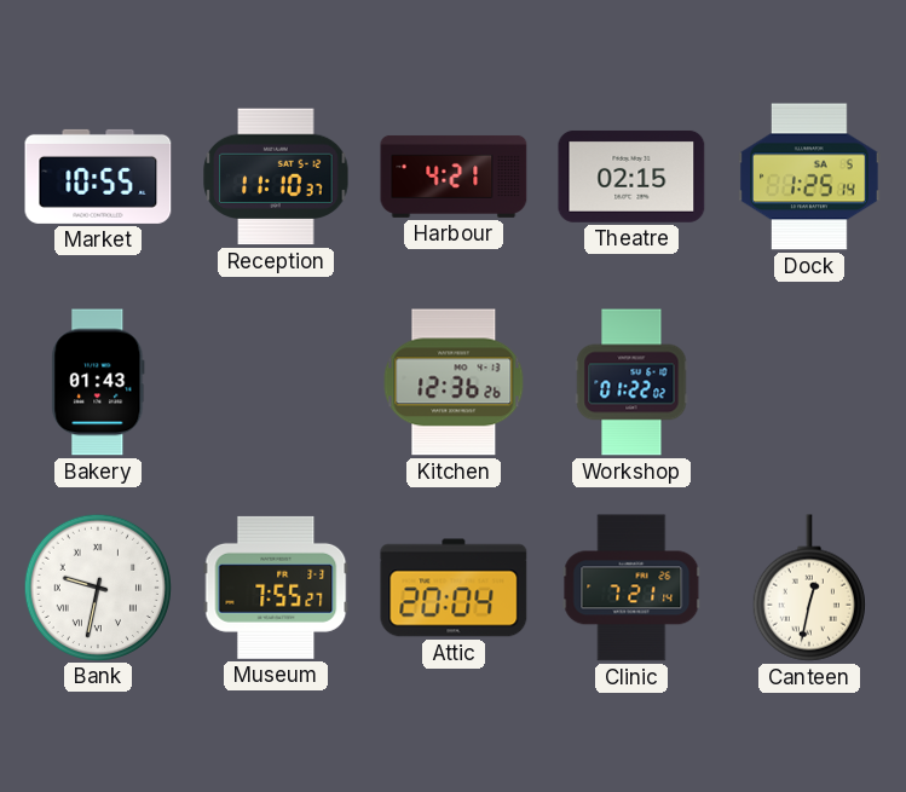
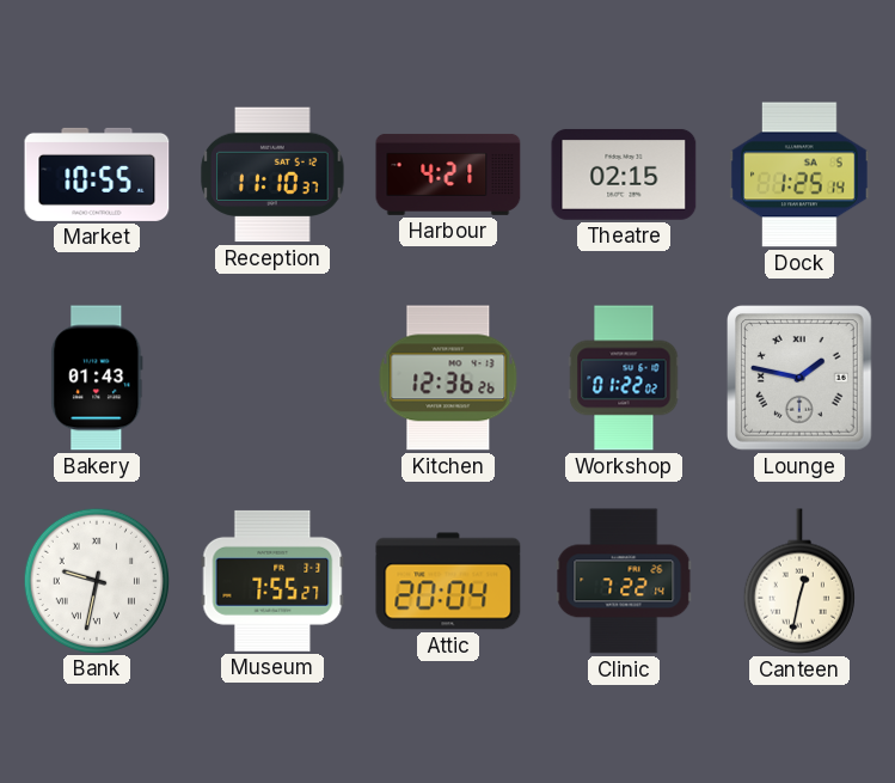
Lounge: none -> 1:47 (801, 379)
Clinic: 7:21 -> 7:22 (624, 581)
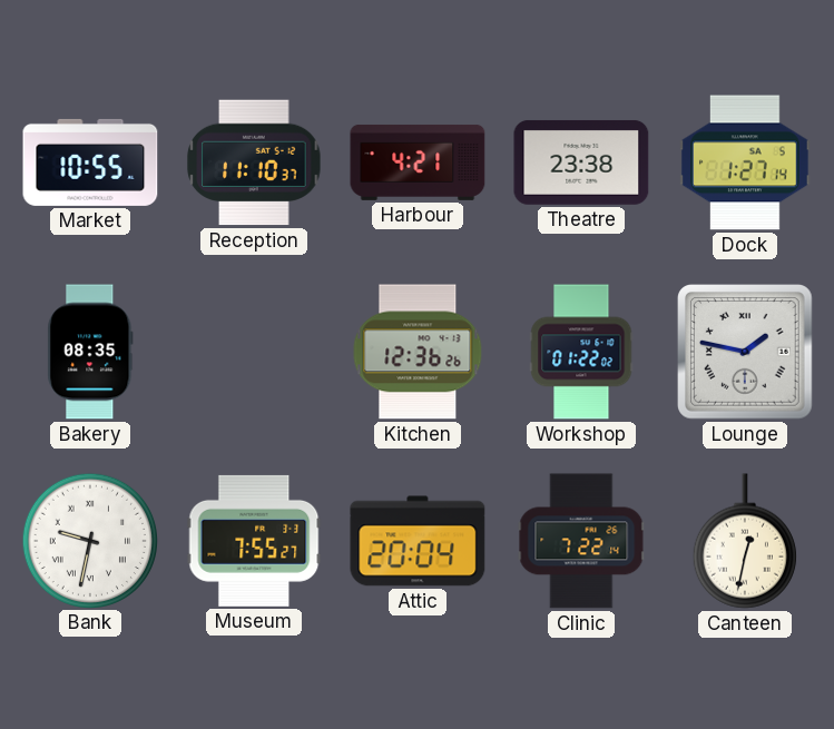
Theatre: 02:15 -> 23:38 (581, 162)
Dock: 1:25 -> 1:27 (746, 162)
Bakery: 01:43 -> 08:35 (90, 352)
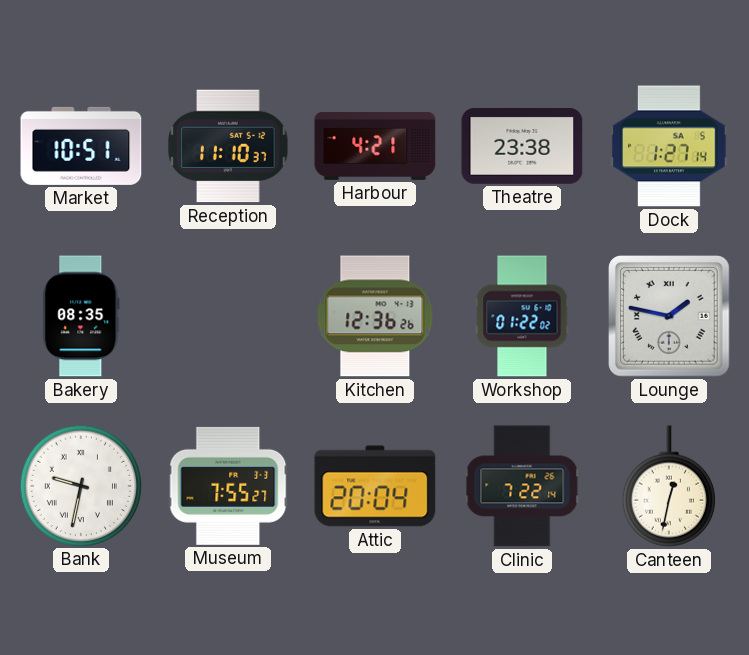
Market: 10:55 -> 10:51 (81, 146)
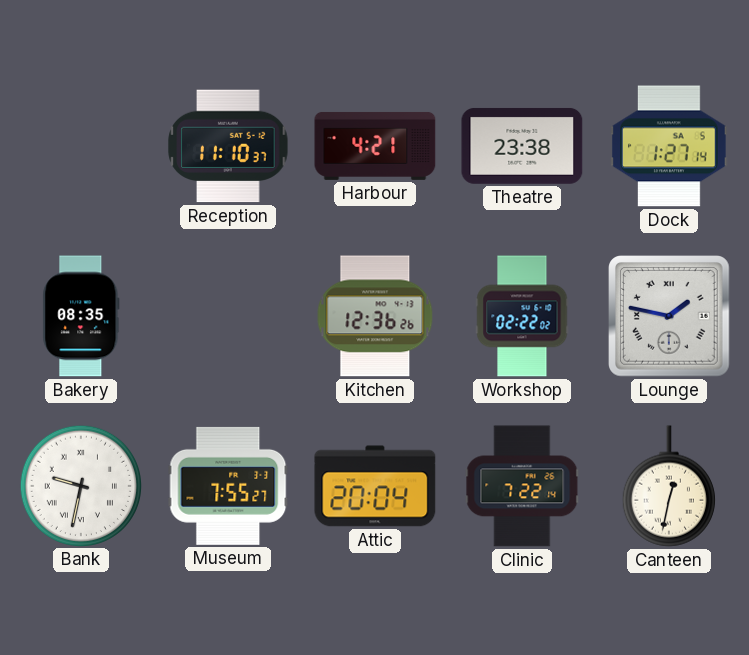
Market: 10:51 -> none (81, 146)
Workshop: 01:22 -> 02:22 (522, 316)
